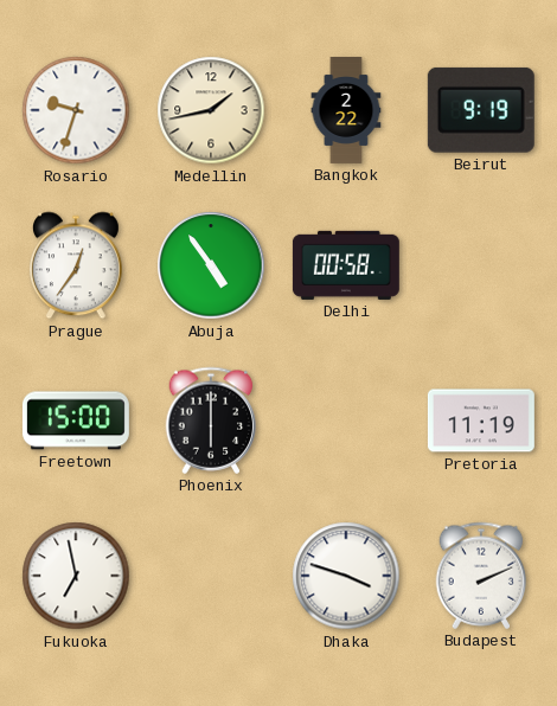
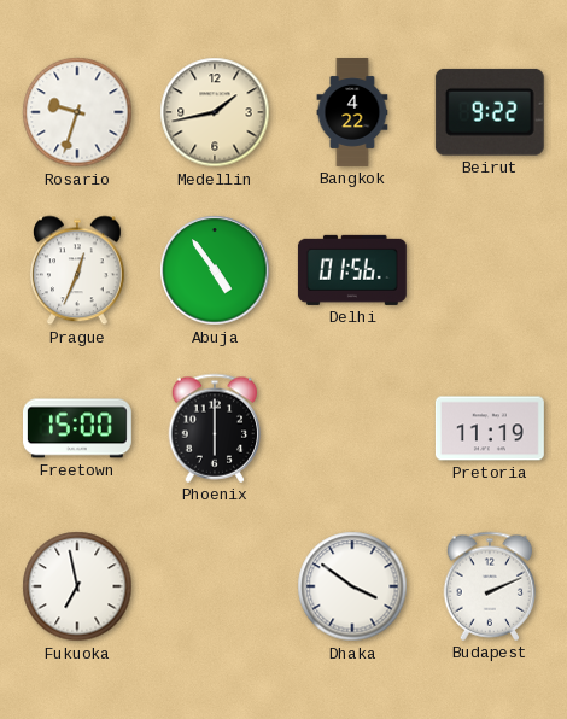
Bangkok: 2:22 -> 4:22 (352, 113)
Beirut: 9:19 -> 9:22 (490, 112)
Prague: 12:36 -> 12:34 (77, 270)
Delhi: 00:58 -> 01:56 (352, 270)
Dhaka: 3:48 -> 3:51 (352, 586)
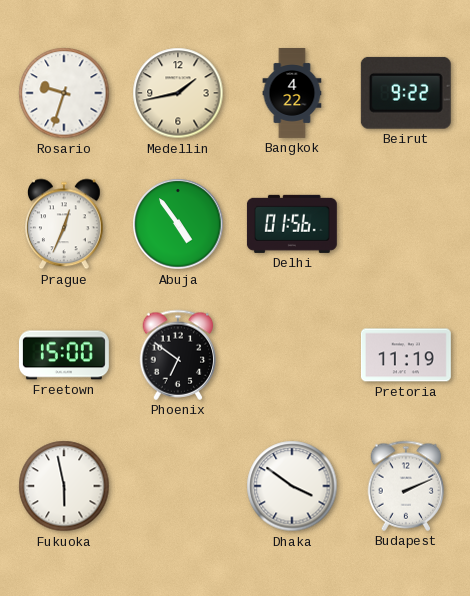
Phoenix: 6:00 -> 6:51 (178, 355)
Fukuoka: 6:58 -> 5:58 (64, 486)
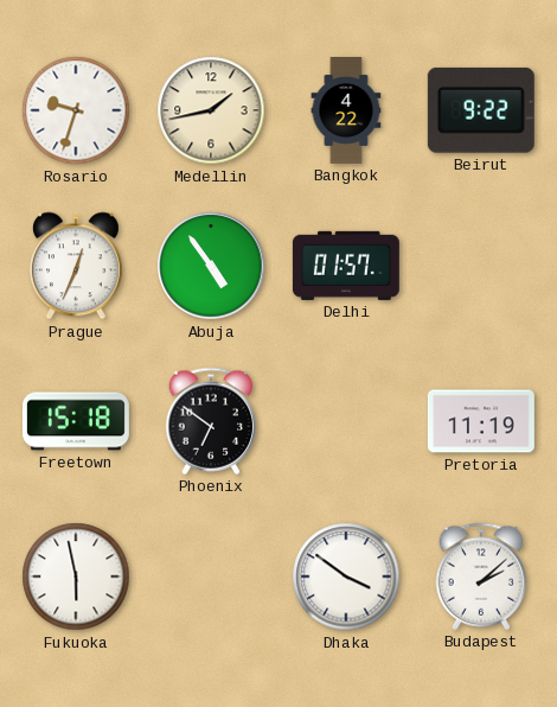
Delhi: 01:56 -> 01:57 (346, 266)
Freetown: 15:00 -> 15:18 (76, 421)
Budapest: 2:11 -> 2:08 (481, 577)
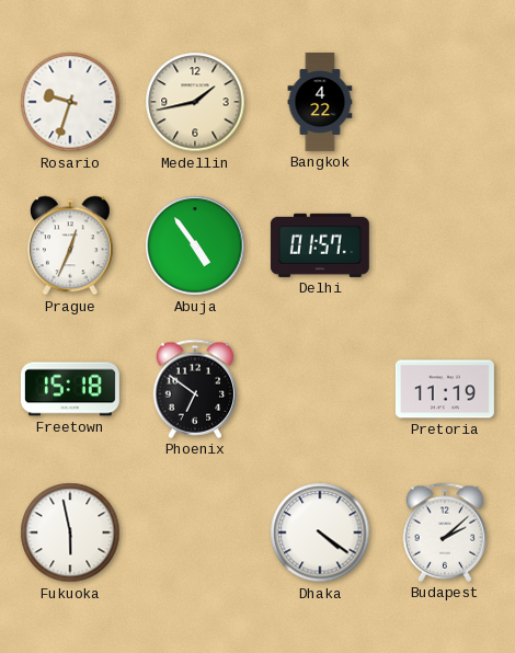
Beirut: 9:22 -> none (481, 110)
Dhaka: 3:51 -> 4:21 (320, 532)
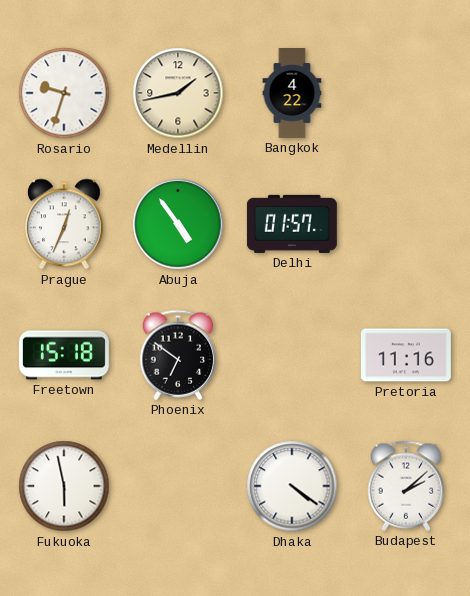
Pretoria: 11:19 -> 11:16 (406, 355)
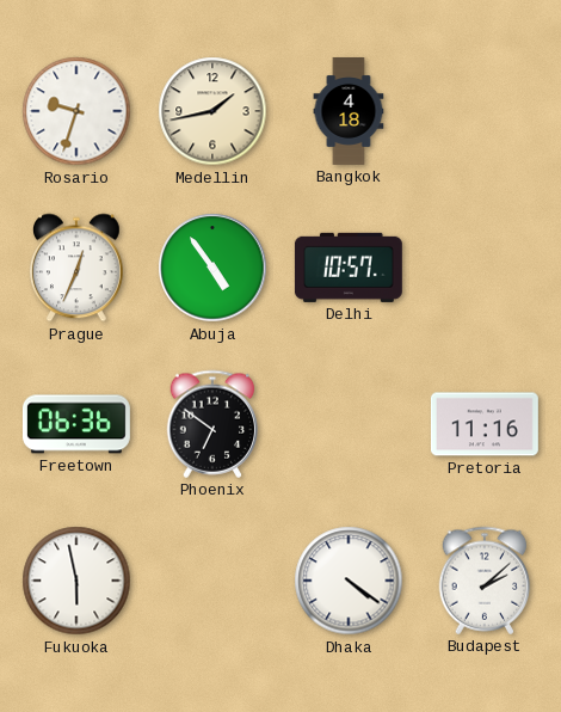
Bangkok: 4:22 -> 4:18 (349, 112)
Delhi: 01:57 -> 10:57 (349, 268)
Freetown: 15:18 -> 06:36 (76, 424)
